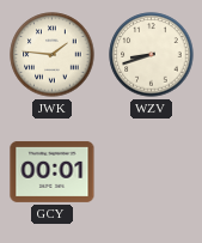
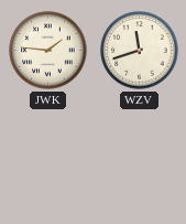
WZV: 8:42 -> 11:42 (140, 51)
GCY: 00:01 -> none (53, 171)
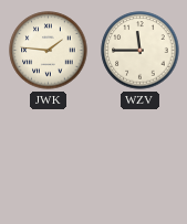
WZV: 11:42 -> 11:45 (141, 51)
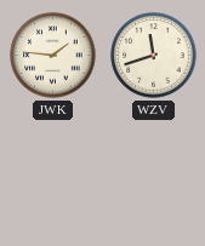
WZV: 11:45 -> 11:42 (154, 56)
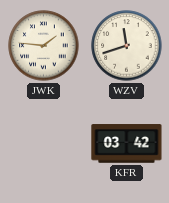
KFR: none -> 03:42 (127, 144)
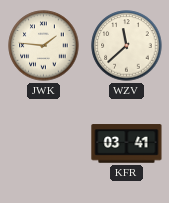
WZV: 11:42 -> 11:38 (127, 46)
KFR: 03:42 -> 03:41 (127, 144)
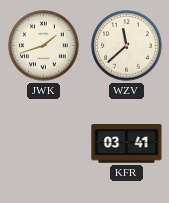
JWK: 1:46 -> 1:42 (44, 46)
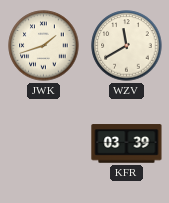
WZV: 11:38 -> 11:40 (127, 46)
KFR: 03:41 -> 03:39 (127, 144)
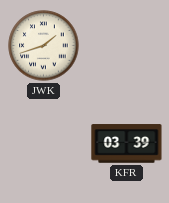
WZV: 11:40 -> none (127, 46)
